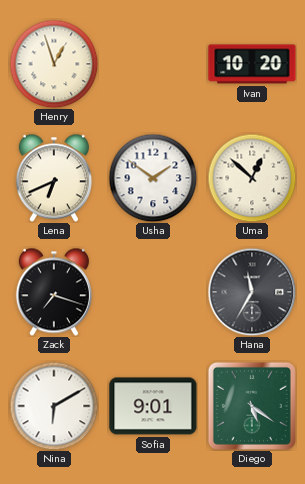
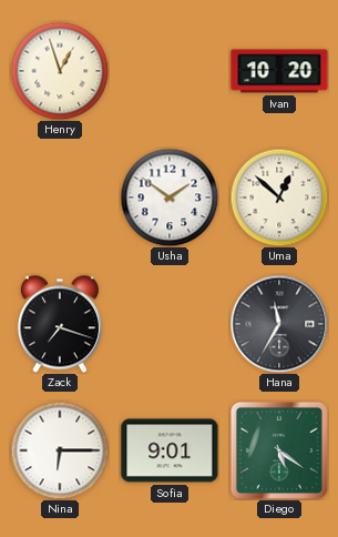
Lena: 6:41 -> none (54, 178)
Nina: 6:10 -> 6:15 (60, 450)
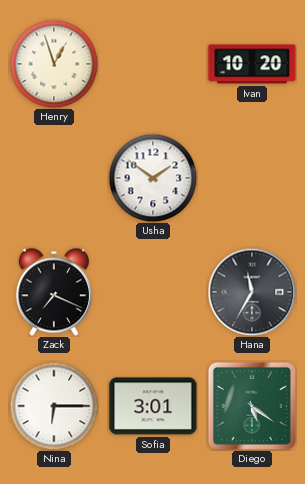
Uma: 12:52 -> none (279, 197)
Zack: 7:18 -> 7:19 (54, 292)
Sofia: 9:01 -> 3:01 (153, 406)
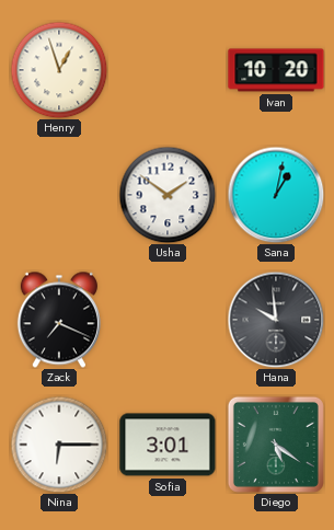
Sana: none -> 1:02 (276, 195)
Hana: 11:35 -> 9:59 (276, 320)
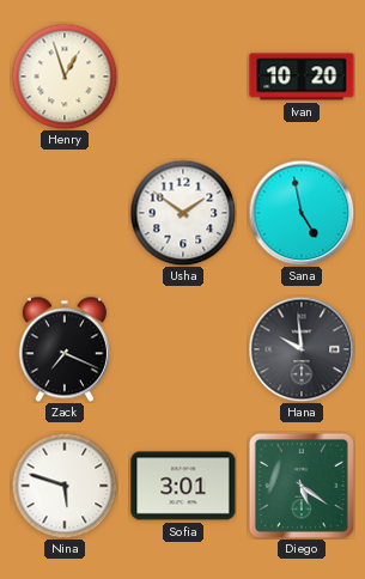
Sana: 1:02 -> 4:58 (302, 213)
Nina: 6:15 -> 5:48 (65, 486)
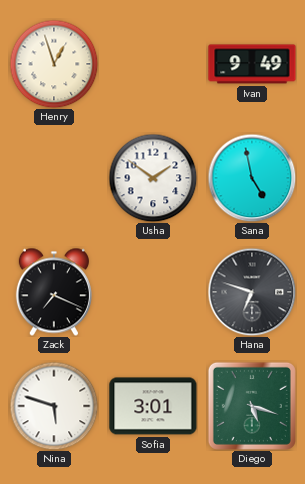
Ivan: 10:20 -> 9:49 (252, 64)
Hana: 9:59 -> 6:48 (252, 292)
Diego: 5:21 -> 5:18 (252, 406)
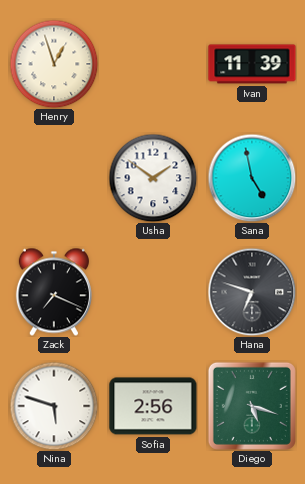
Ivan: 9:49 -> 11:39 (252, 64)
Sofia: 3:01 -> 2:56 (153, 406)
